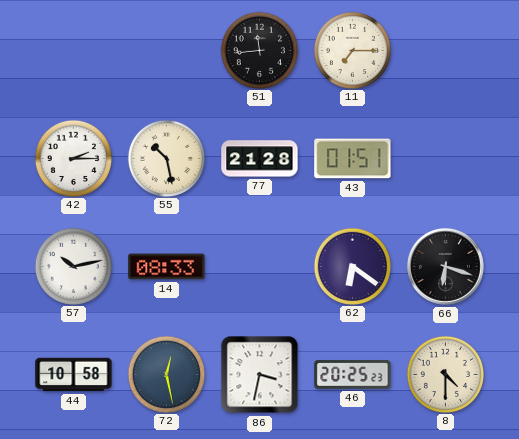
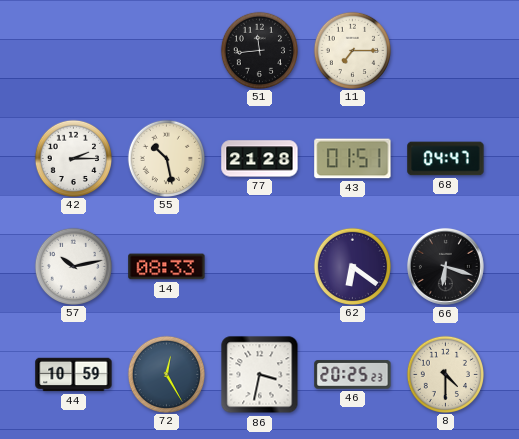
68: none -> 04:47 (446, 159)
44: 10:58 -> 10:59 (74, 375)
72: 12:28 -> 12:25 (166, 374)
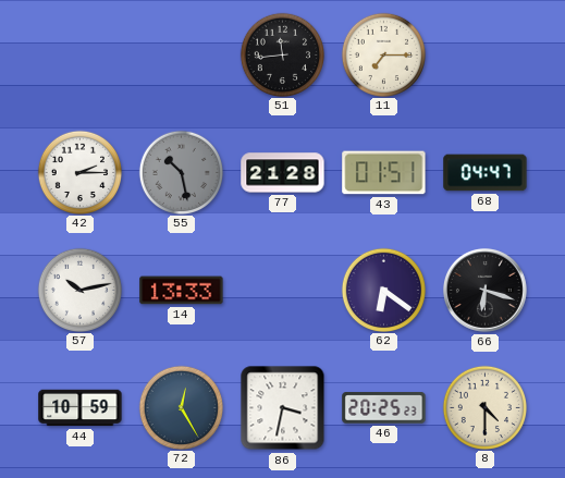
55 dial: cream -> grey (181, 172)
14: 08:33 -> 13:33 (182, 291)
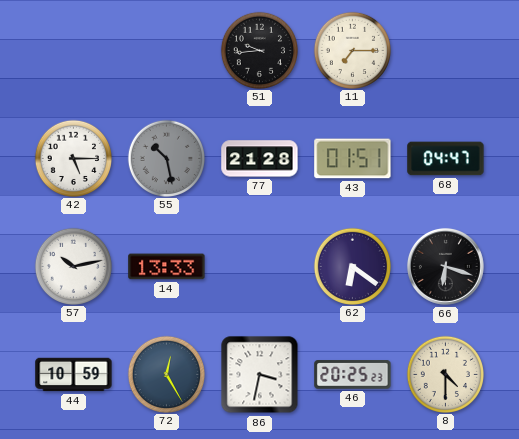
51: 11:44 -> 9:44 (259, 50)
42: 2:15 -> 5:15 (73, 158)
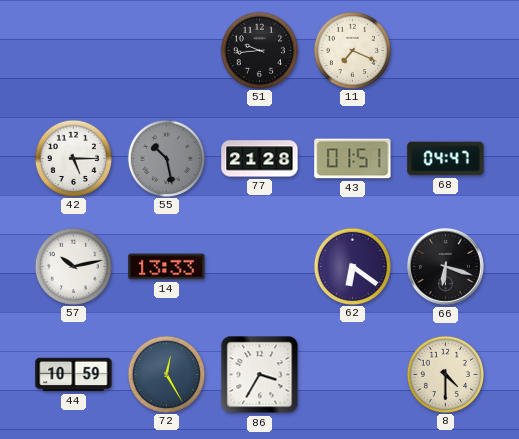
11: 7:15 -> 7:19 (352, 50)
86: 3:32 -> 3:35 (260, 375)
46: 20:25 -> none (353, 375)
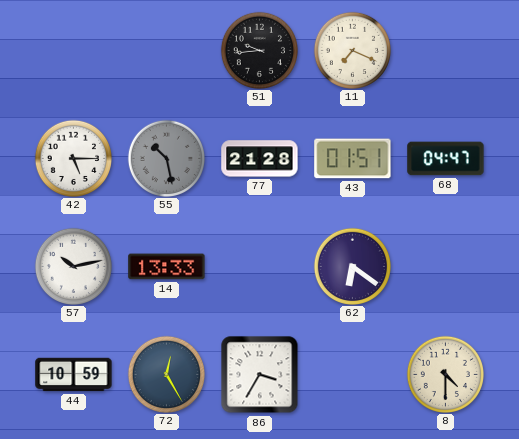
66: 6:18 -> none (445, 266)
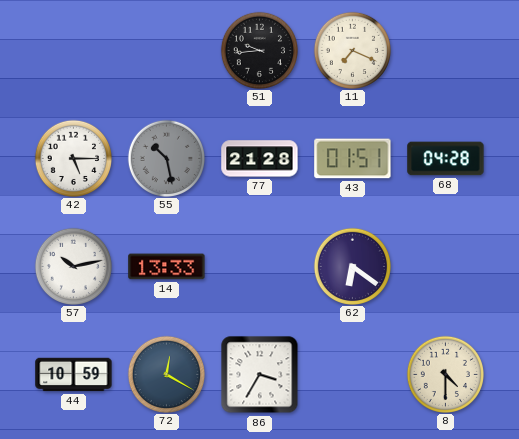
68: 04:47 -> 04:28 (446, 159)
72: 12:25 -> 12:20 (166, 374)
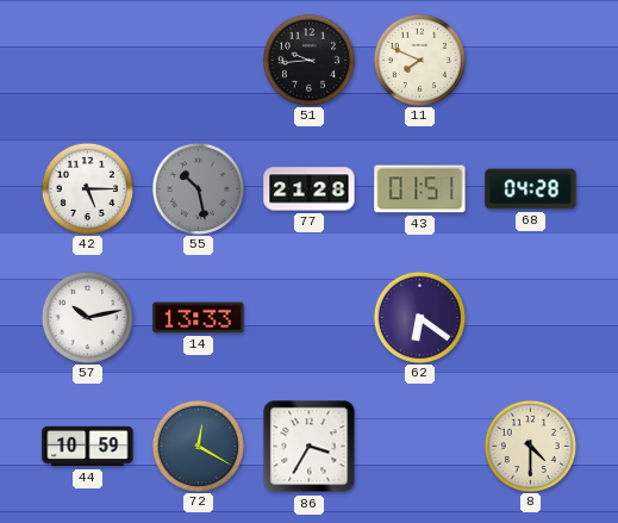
11: 7:19 -> 7:49 (419, 60)
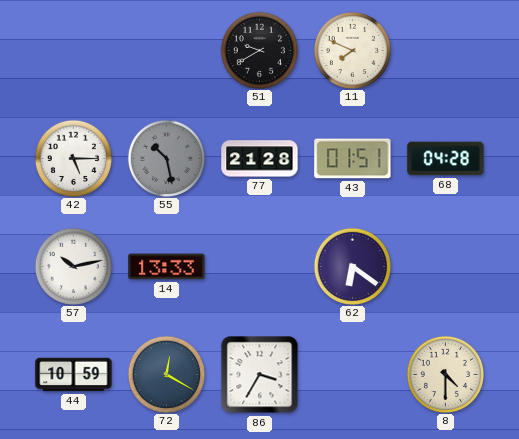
51: 9:44 -> 9:40 (259, 50)
